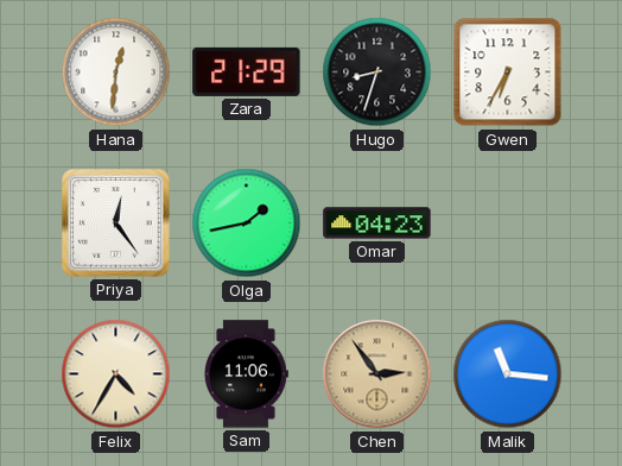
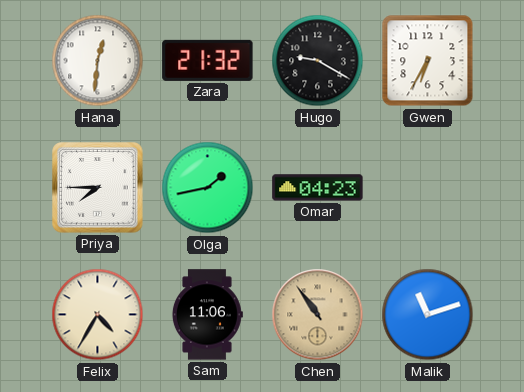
Zara: 21:29 -> 21:32 (208, 60)
Hugo: 8:33 -> 9:20 (318, 61)
Priya: 12:24 -> 7:45 (98, 188)
Chen: 2:54 -> 10:54 (318, 315)
Malik: 11:16 -> 11:12 (428, 315)
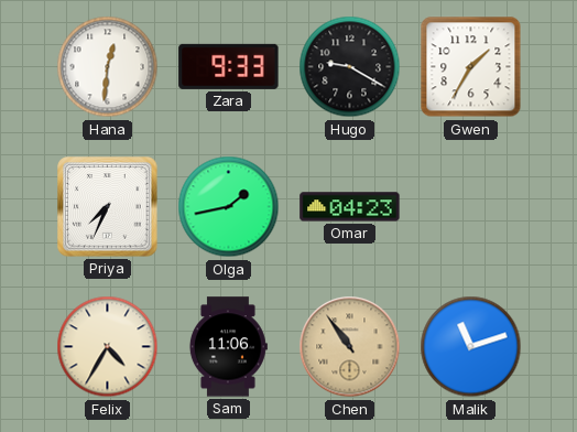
Zara: 21:32 -> 9:33 (229, 66)
Gwen: 6:35 -> 1:35 (471, 67)
Priya: 7:45 -> 7:34 (108, 207)
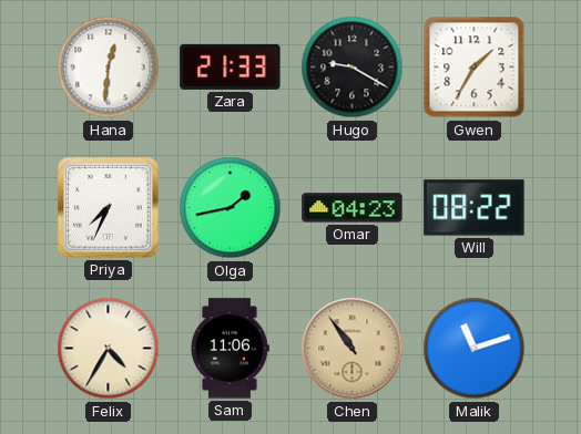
Zara: 9:33 -> 21:33 (231, 66)
Will: none -> 08:22 (475, 208)
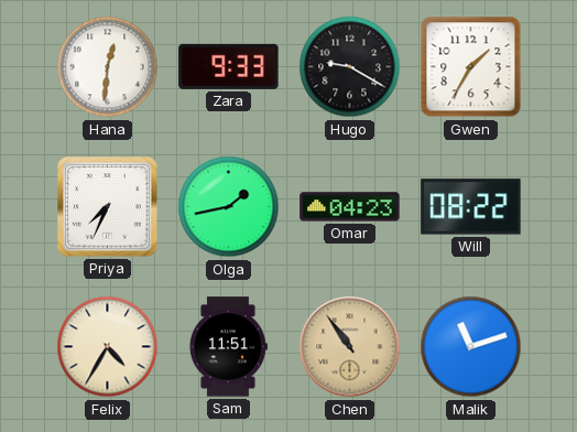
Zara: 21:33 -> 9:33 (229, 66)
Sam: 11:06 -> 11:51 (228, 347)
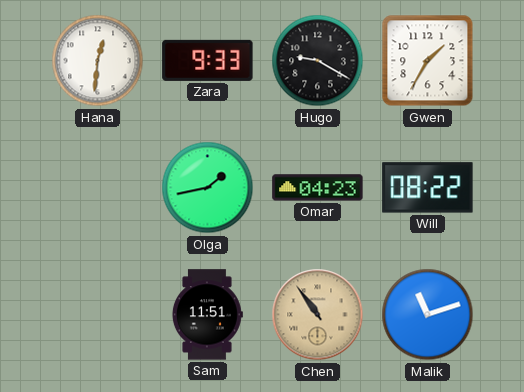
Priya: 7:34 -> none (108, 207)
Felix: 4:35 -> none (108, 347)
